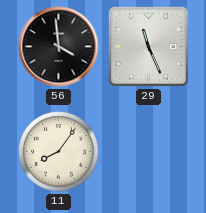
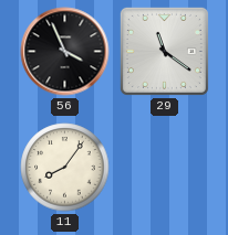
56: 3:59 -> 3:56 (65, 52)
29: 11:26 -> 11:21 (164, 51)
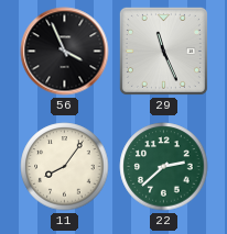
29: 11:21 -> 11:26 (163, 51)
22: none -> 2:38 (164, 167)
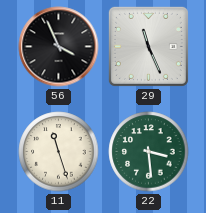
11: 8:06 -> 11:27 (59, 152)
22: 2:38 -> 3:29 (149, 152)
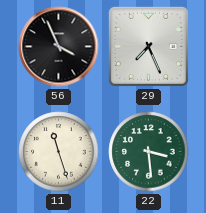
29: 11:26 -> 7:26 (148, 46)
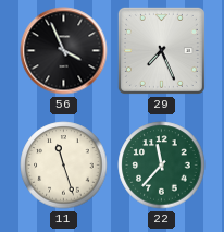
22: 3:29 -> 11:37 (162, 166)
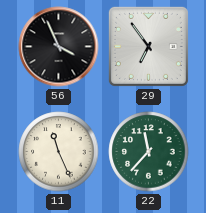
29: 7:26 -> 6:54 (148, 46)
11: 11:27 -> 11:26 (59, 152)
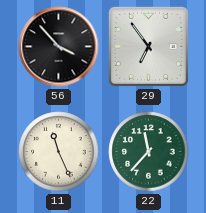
56: 3:56 -> 3:53 (59, 47)
